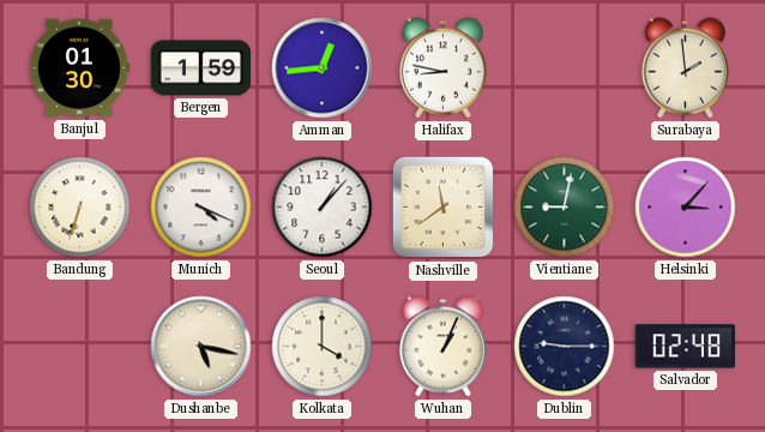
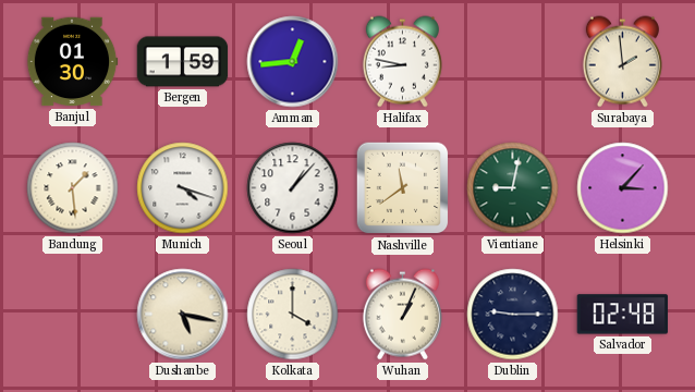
Bandung: 6:33 -> 1:29 (73, 188)
Munich: 4:19 -> 4:18 (183, 188)
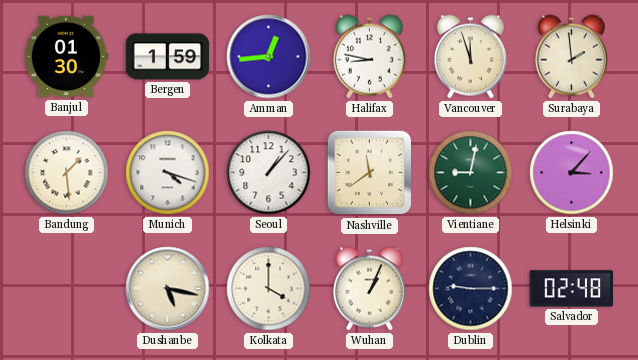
Vancouver: none -> 11:57 (470, 57)
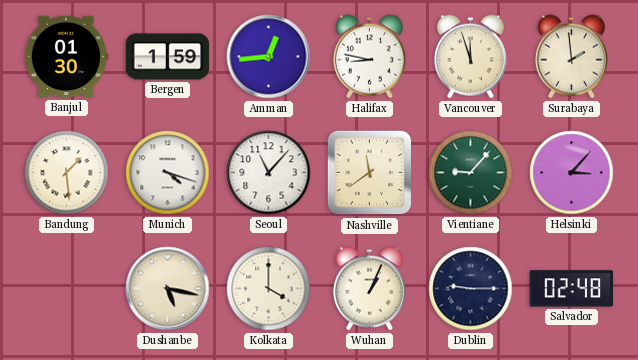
Seoul: 1:07 -> 11:07 (269, 173)
Vientiane: 9:02 -> 9:07 (471, 173)
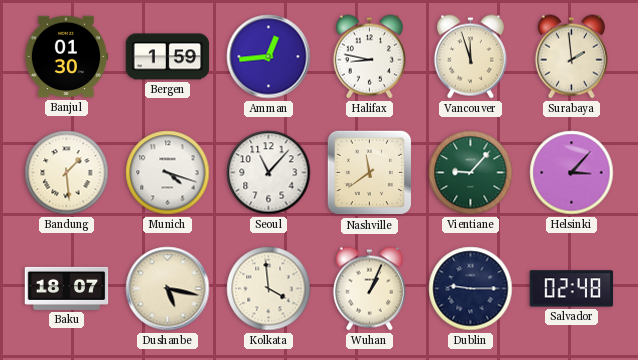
Baku: none -> 18:07 (67, 288)
Kolkata: 4:00 -> 3:59 (269, 289)
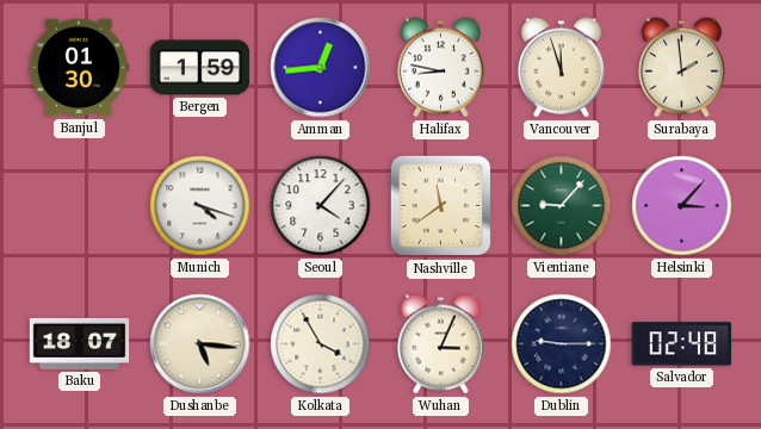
Bandung: 1:29 -> none (67, 173)
Seoul: 11:07 -> 4:07 (321, 206)
Dushanbe: 5:17 -> 5:16 (200, 344)
Kolkata: 3:59 -> 3:55 (321, 344)
Wuhan: 1:04 -> 3:04 (440, 344)
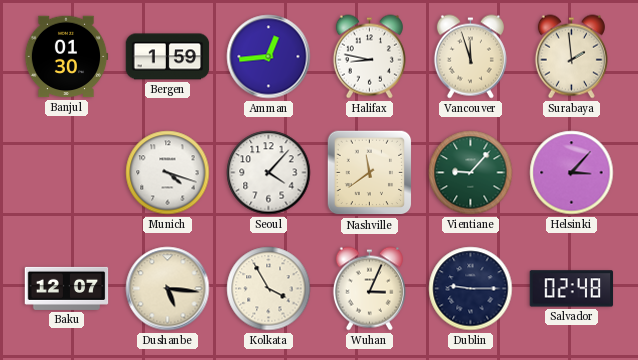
Baku: 18:07 -> 12:07 (67, 288)
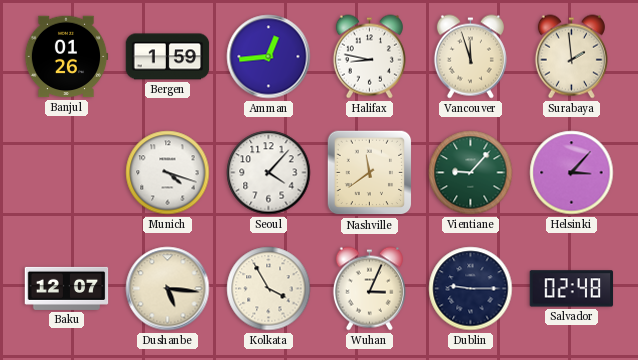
Banjul: 01:30 -> 01:26 (66, 57)
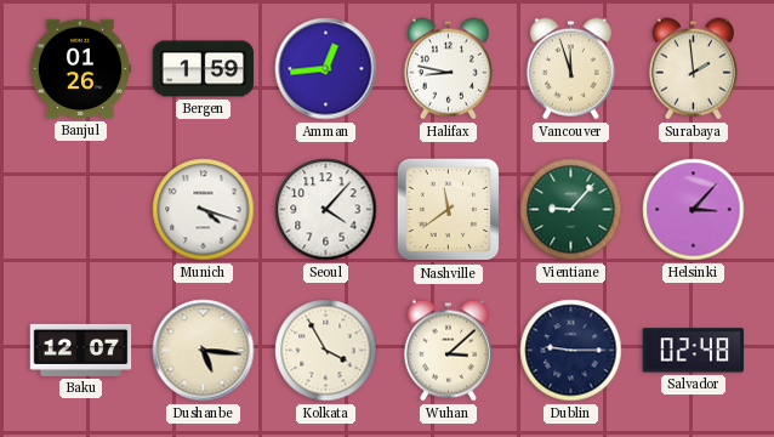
Wuhan: 3:04 -> 3:08 (448, 351)
